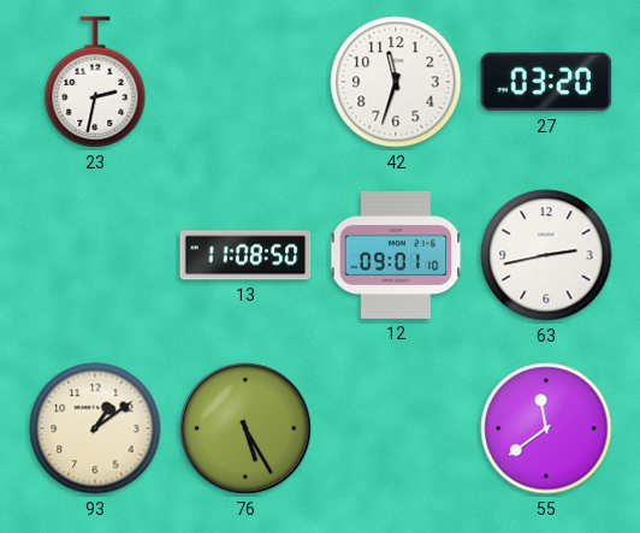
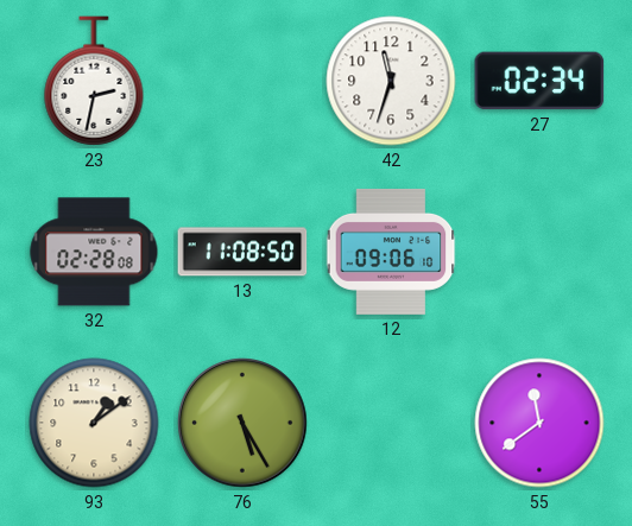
27: 03:20 -> 02:34 (539, 81)
32: none -> 02:28 (94, 252)
12: 09:01 -> 09:06 (391, 252)
63: 2:43 -> none (546, 255)
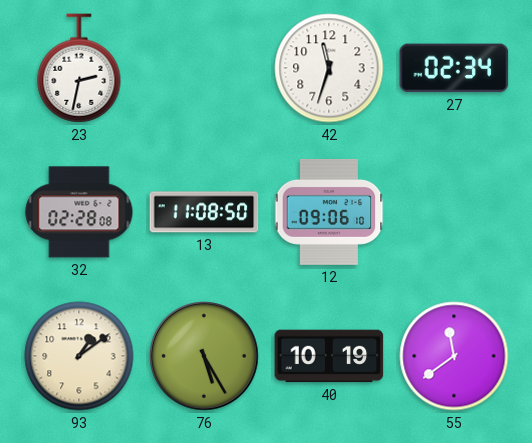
40: none -> 10:19 (329, 356)
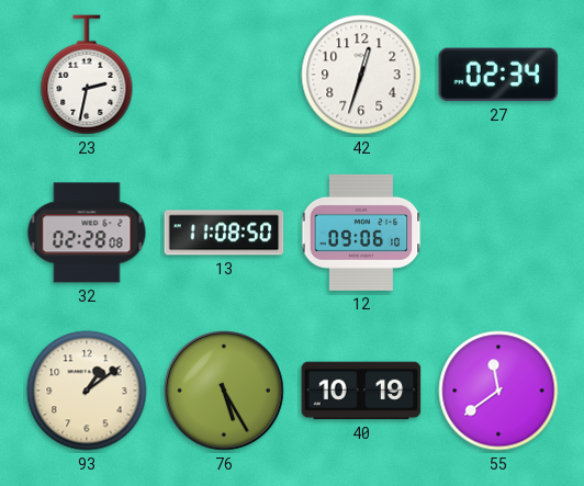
42: 11:33 -> 12:33 (361, 75)
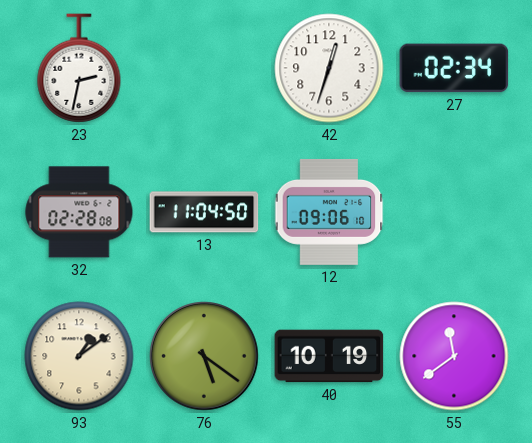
13: 11:08 -> 11:04 (204, 212)
76: 5:25 -> 5:21 (204, 356)
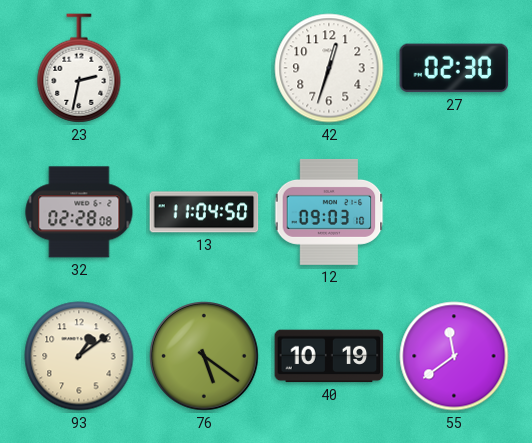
27: 02:34 -> 02:30 (454, 68)
12: 09:06 -> 09:03 (329, 212)
